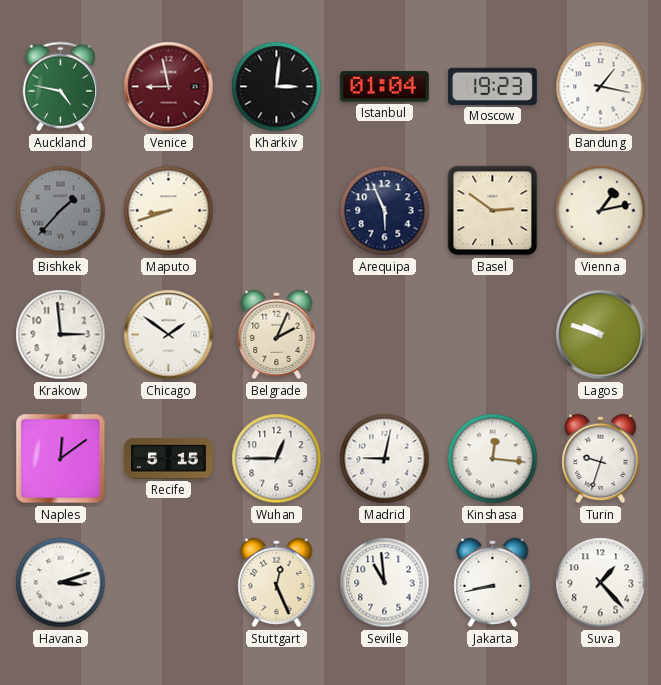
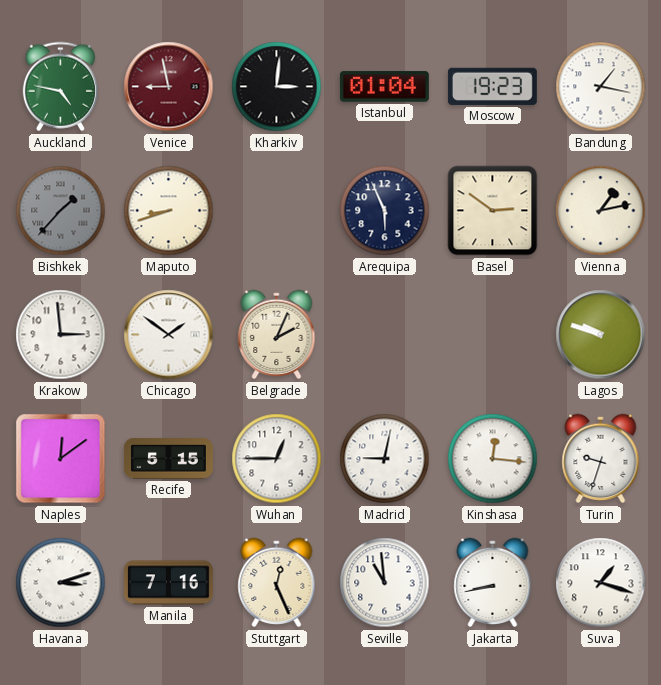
Manila: none -> 7:16 (168, 583)
Suva: 1:23 -> 1:18 (601, 583)
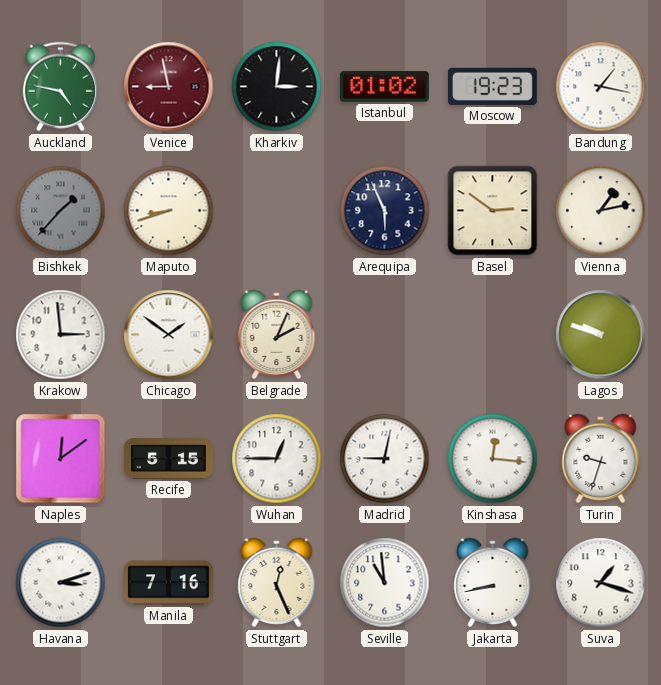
Istanbul: 01:04 -> 01:02 (384, 87)
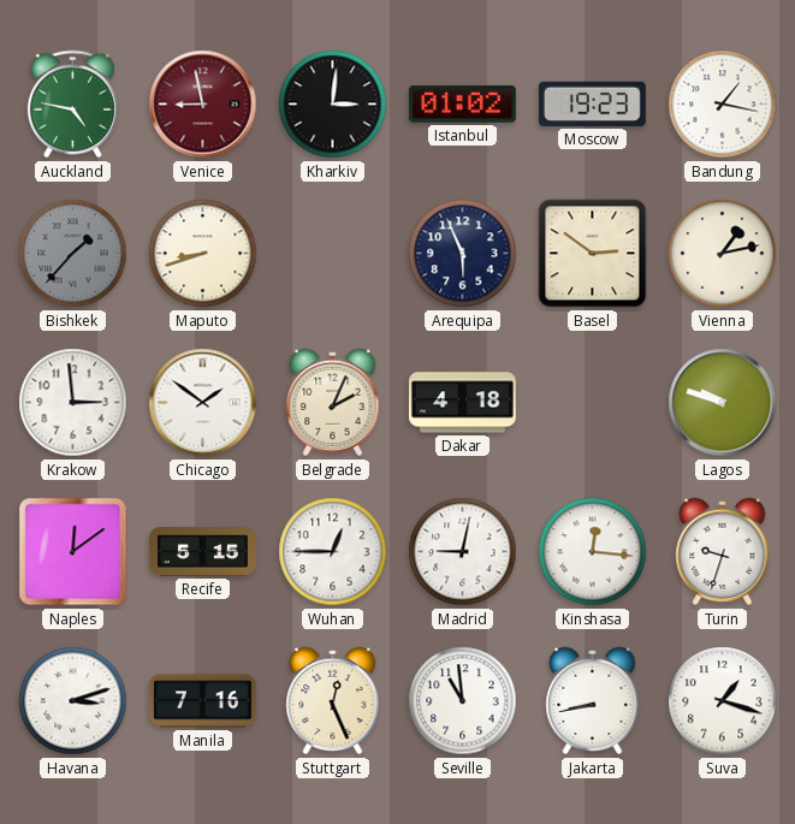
Dakar: none -> 4:18 (462, 403)
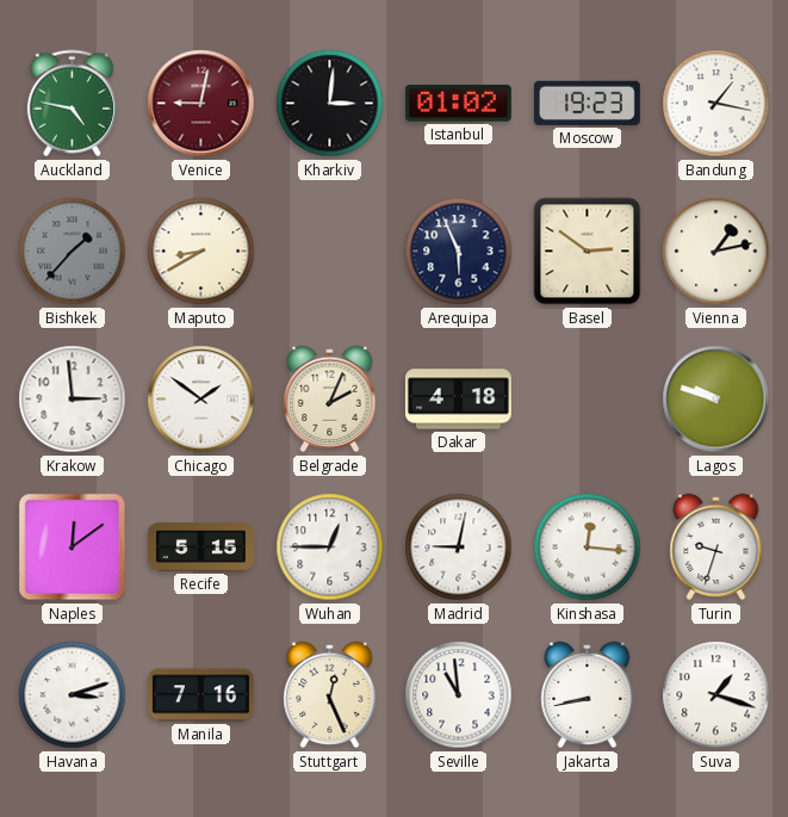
Venice: 8:58 -> 9:02 (201, 104)
Maputo: 8:42 -> 8:40 (201, 252)
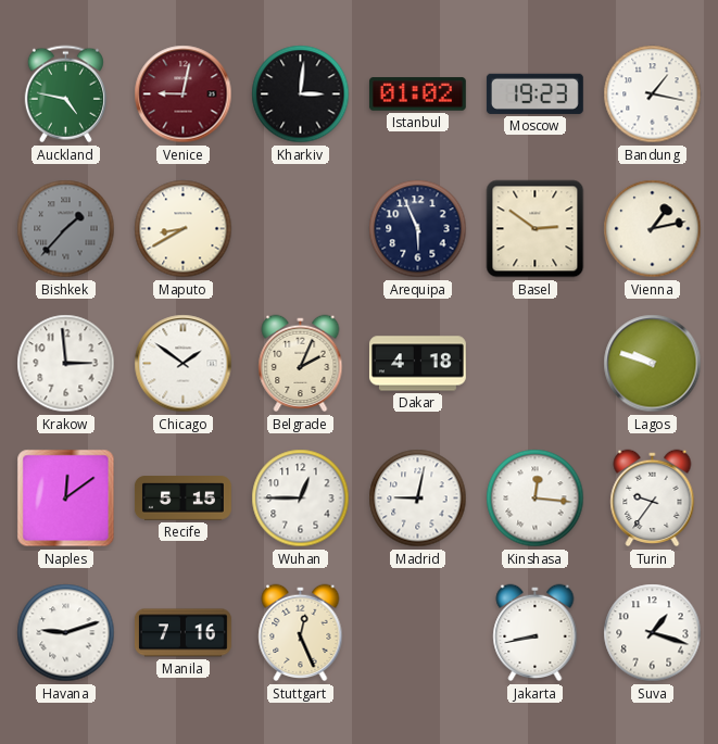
Turin: 9:33 -> 9:36 (653, 499)
Havana: 3:12 -> 9:12 (66, 633)
Seville: 10:59 -> none (459, 695)
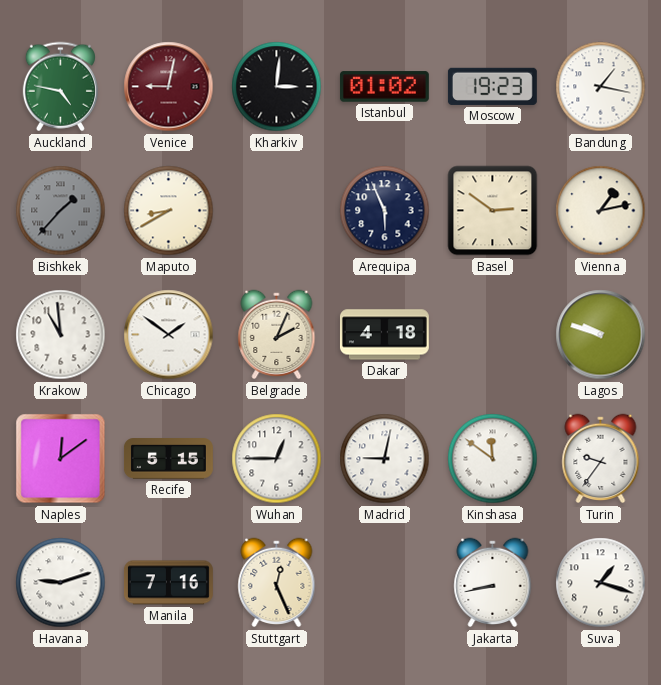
Krakow: 2:59 -> 10:59 (61, 335)
Kinshasa: 12:16 -> 11:51 (493, 459)
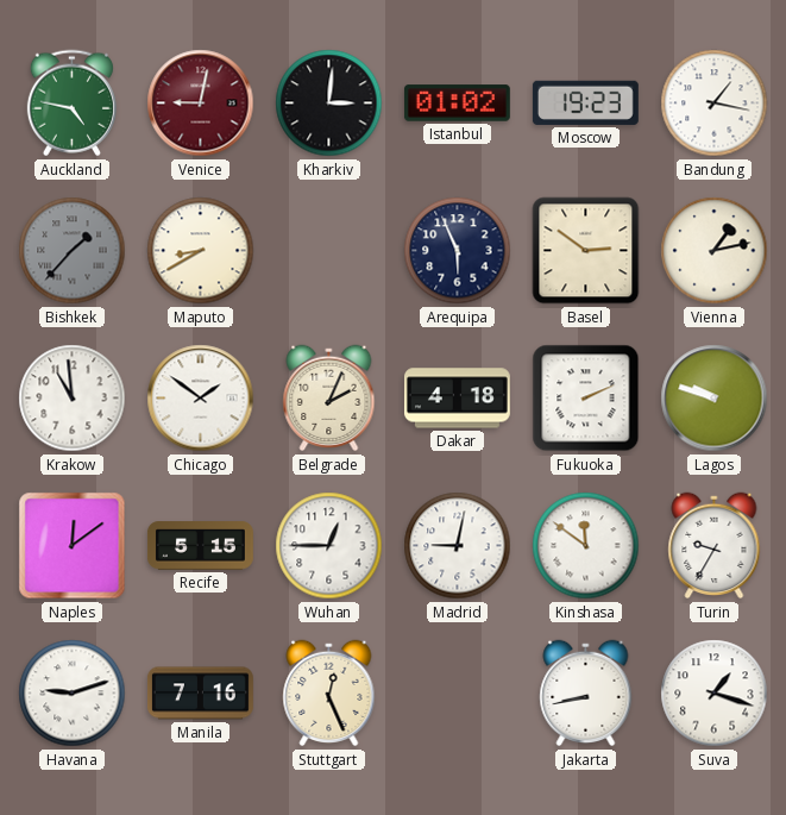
Fukuoka: none -> 2:11 (586, 399)
Turin: 9:36 -> 9:35 (715, 546)
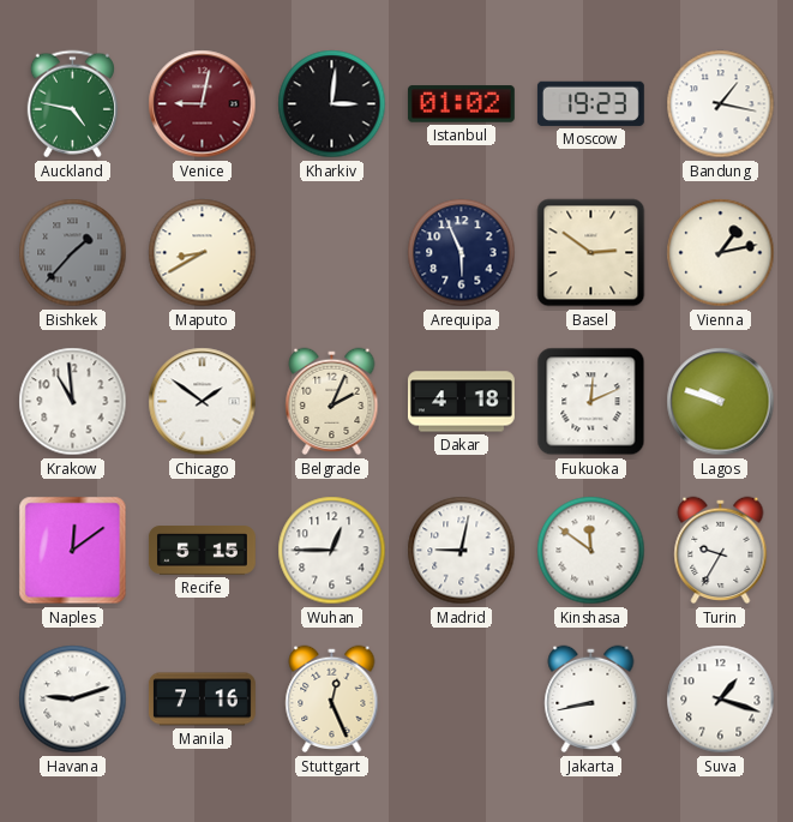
Fukuoka: 2:11 -> 12:11 (591, 402)
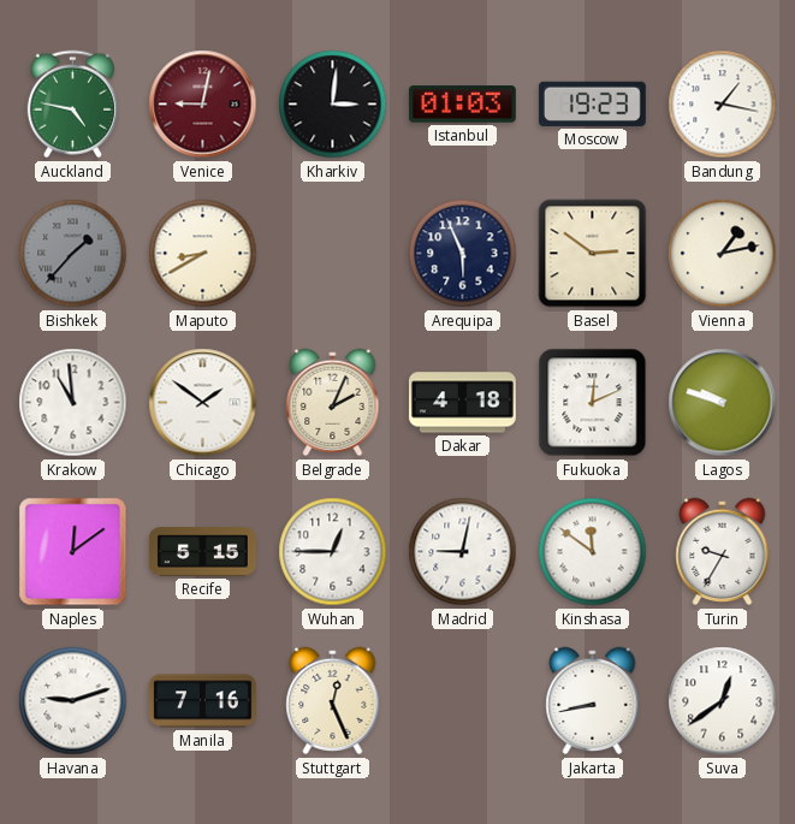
Istanbul: 01:02 -> 01:03 (462, 105)
Suva: 1:18 -> 12:39 (723, 701)
